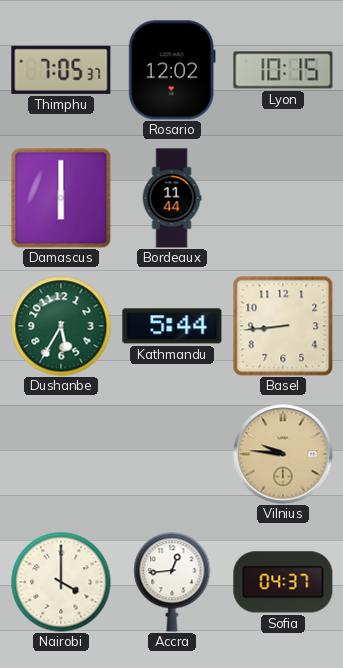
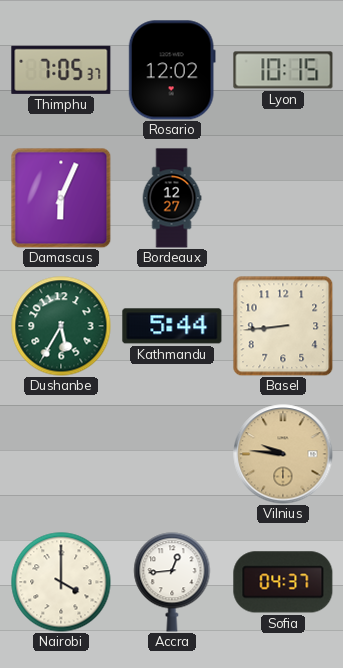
Damascus: 6:00 -> 6:04 (61, 198)
Bordeaux: 11:44 -> 12:27 (172, 198)
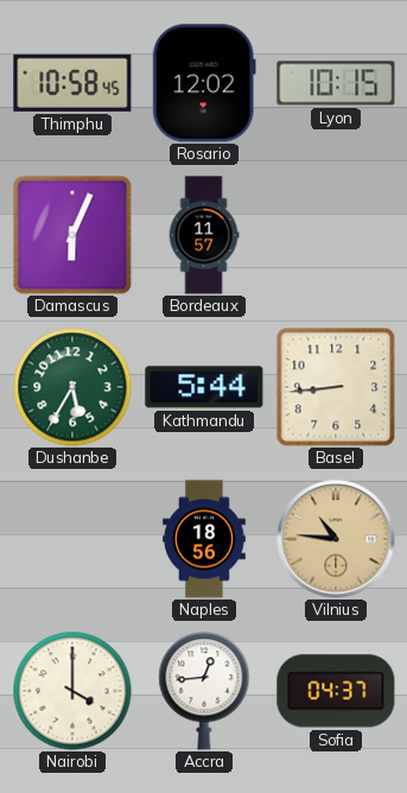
Thimphu: 7:05 -> 10:58 (72, 83)
Bordeaux: 12:27 -> 11:57 (204, 235)
Naples: none -> 18:56 (205, 539)
Vilnius: 9:46 -> 10:46 (336, 539)
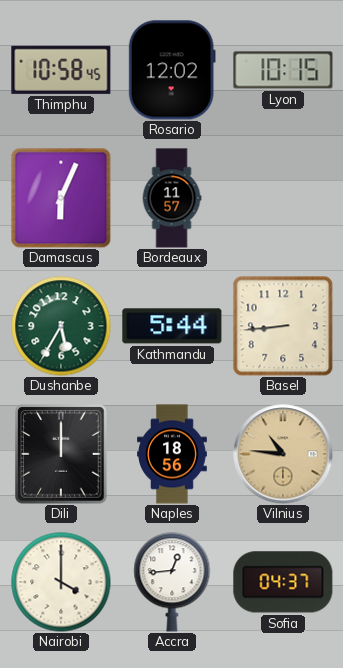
Dili: none -> 12:00 (61, 454)
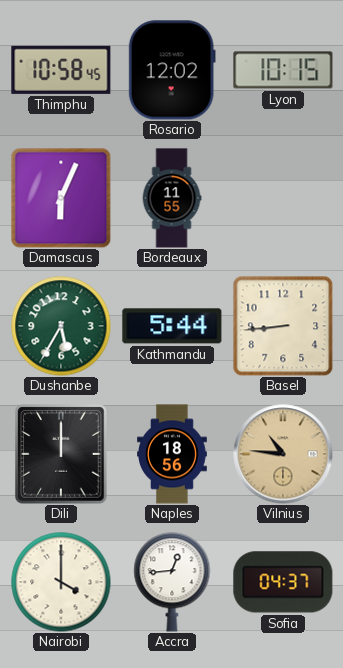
Bordeaux: 11:57 -> 11:55 (172, 198)
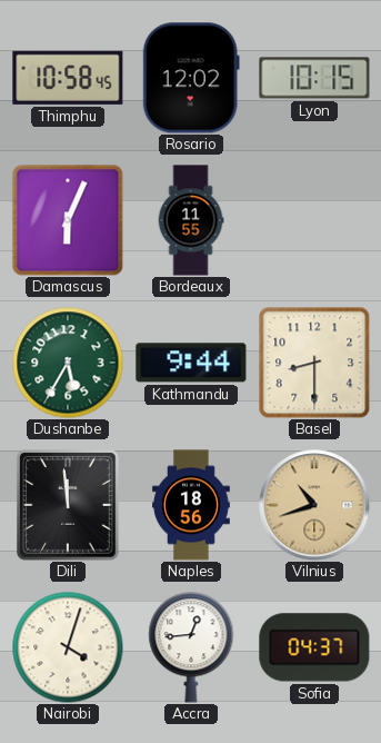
Kathmandu: 5:44 -> 9:44 (191, 363)
Basel: 8:44 -> 8:30 (314, 363)
Dili: 12:00 -> 11:59 (68, 505)
Vilnius: 10:46 -> 10:42 (314, 505)
Nairobi: 4:00 -> 4:03 (68, 647)
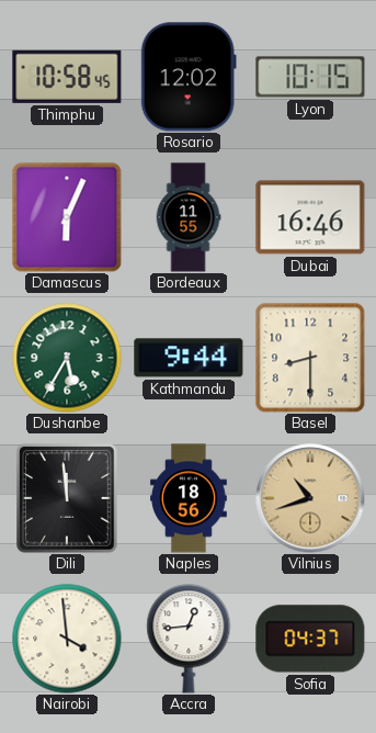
Dubai: none -> 16:46 (310, 217)
Nairobi: 4:03 -> 3:59 (67, 639)
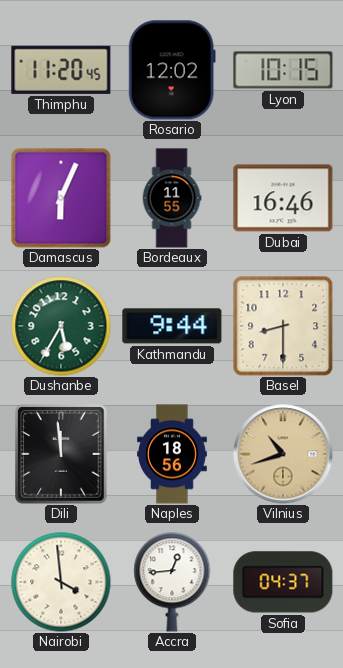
Thimphu: 10:58 -> 11:20 (61, 70)
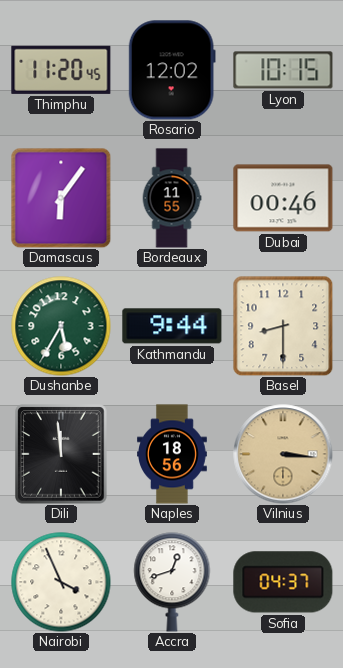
Damascus: 6:04 -> 6:06 (61, 198)
Dubai: 16:46 -> 00:46 (283, 198)
Vilnius: 10:42 -> 3:16 (283, 454)
Nairobi: 3:59 -> 3:56 (61, 582)
Accra: 12:44 -> 12:42 (172, 582)
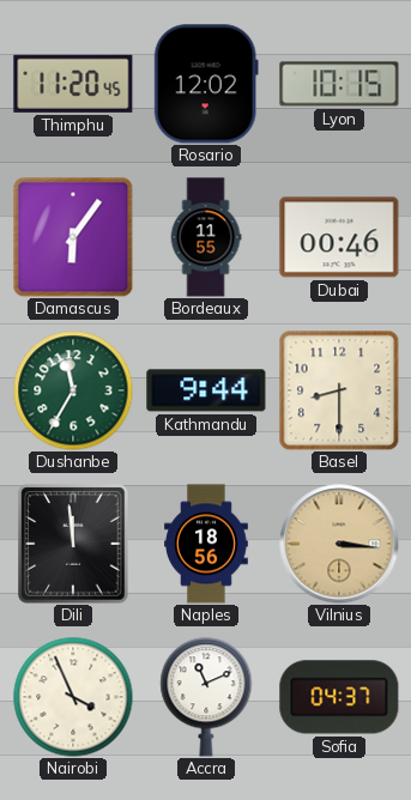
Dushanbe: 5:35 -> 11:35 (73, 390)
Accra: 12:42 -> 11:11 (206, 697)
